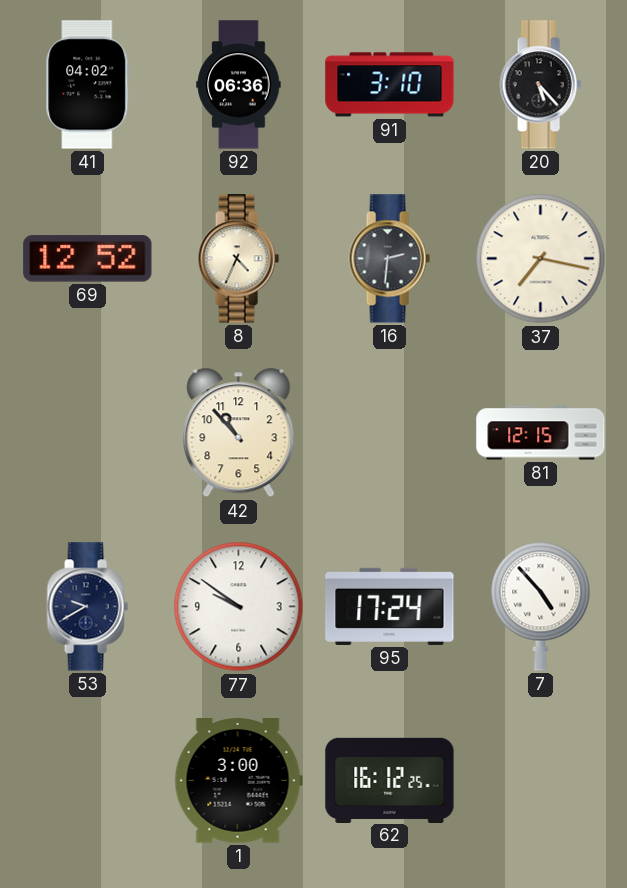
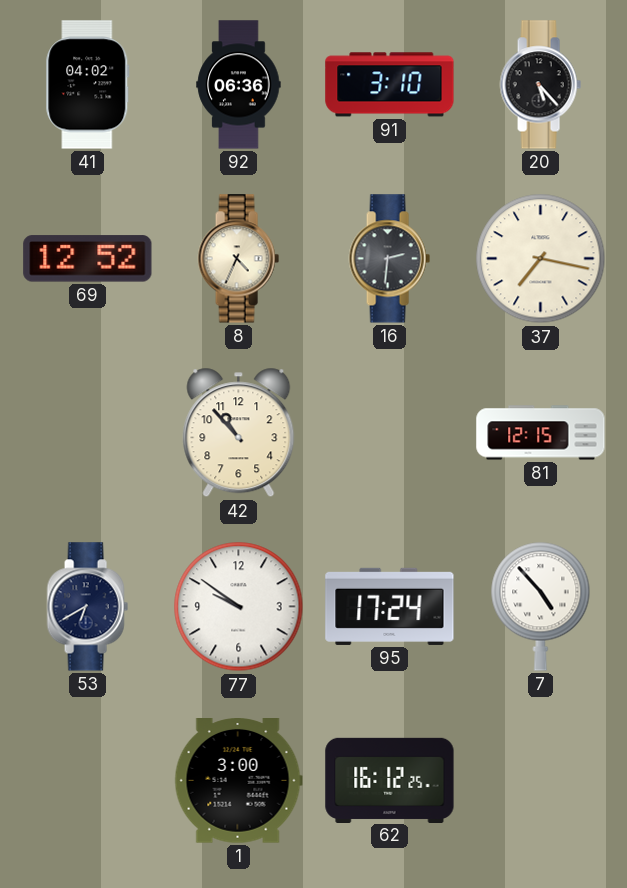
53: 9:40 -> 6:40 (87, 607)
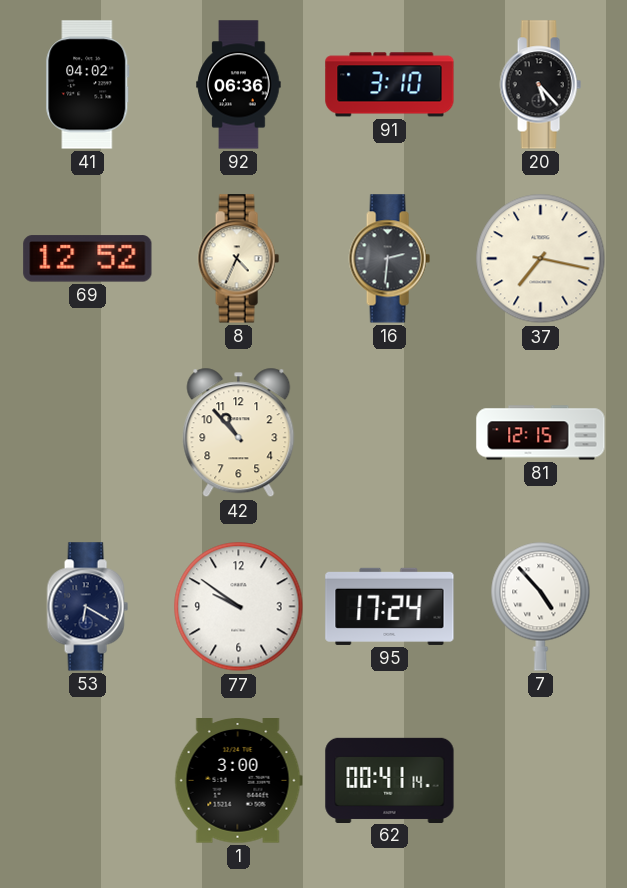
53: 6:40 -> 6:20 (87, 607)
62: 16:12 -> 00:41 (390, 780)
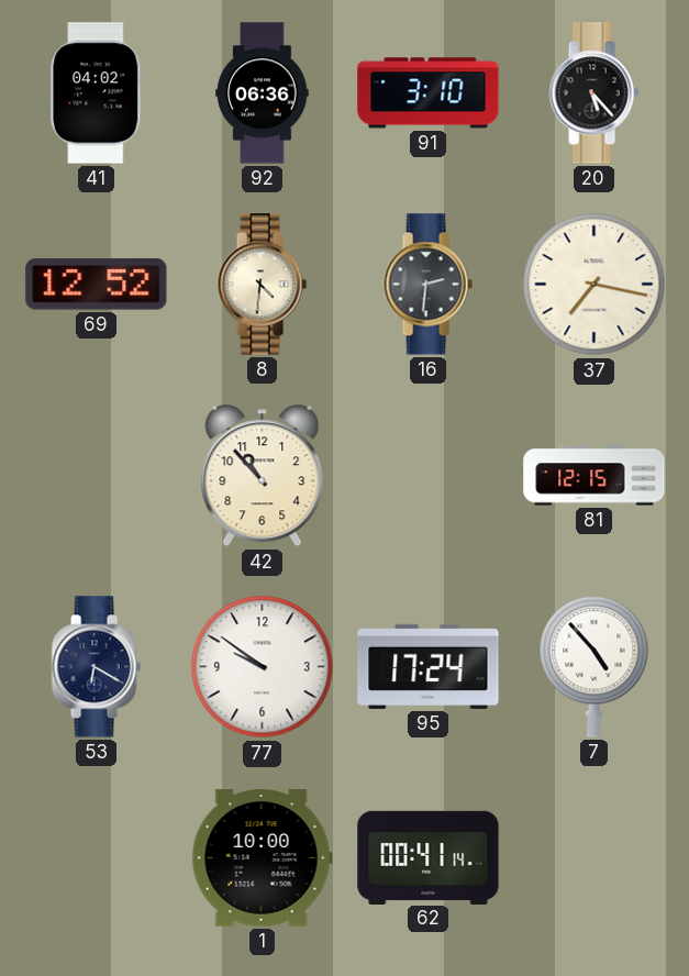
8: 4:34 -> 4:31 (262, 285)
1: 3:00 -> 10:00 (262, 858)
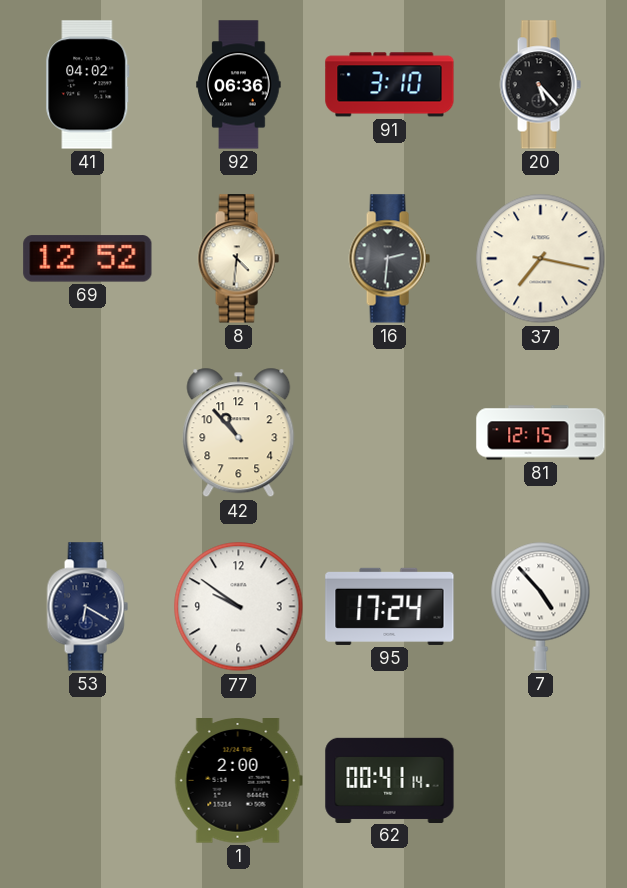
1: 10:00 -> 2:00 (238, 781)
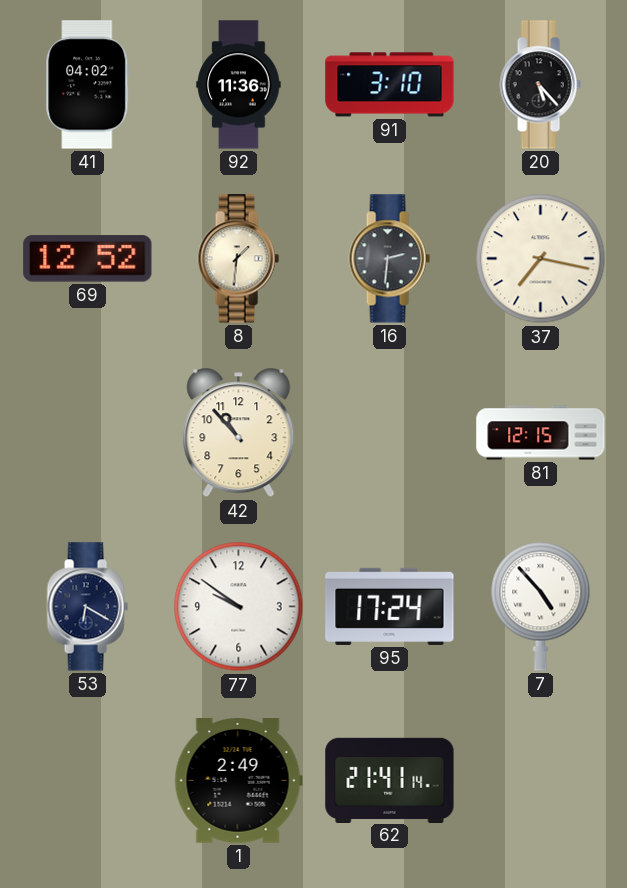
92: 06:36 -> 11:36 (239, 85)
8: 4:31 -> 1:31 (238, 259)
1: 2:00 -> 2:49 (238, 781)
62: 00:41 -> 21:41 (390, 780)
